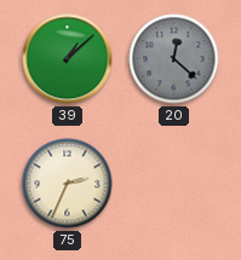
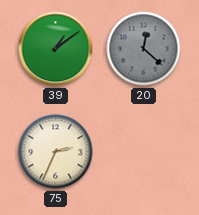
39: 1:08 -> 1:09 (56, 49)
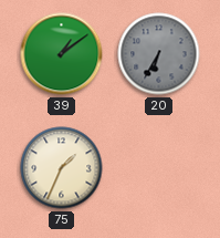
20: 12:22 -> 6:35 (159, 54)
75: 2:34 -> 1:34 (62, 168)
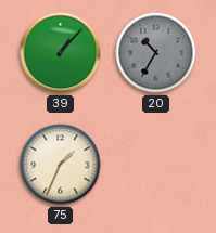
39: 1:09 -> 1:07 (61, 53)
20: 6:35 -> 10:35 (156, 53)
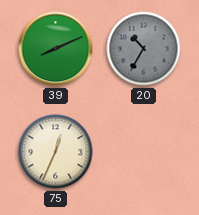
39: 1:07 -> 8:11 (56, 49)
75: 1:34 -> 12:34 (56, 152)
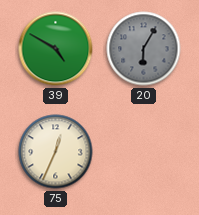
39: 8:11 -> 4:50 (56, 49)
20: 10:35 -> 6:05 (144, 49)
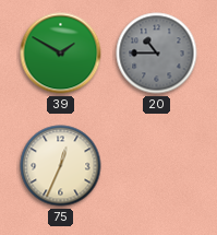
39: 4:50 -> 1:50 (61, 54)
20: 6:05 -> 10:45 (157, 54)
